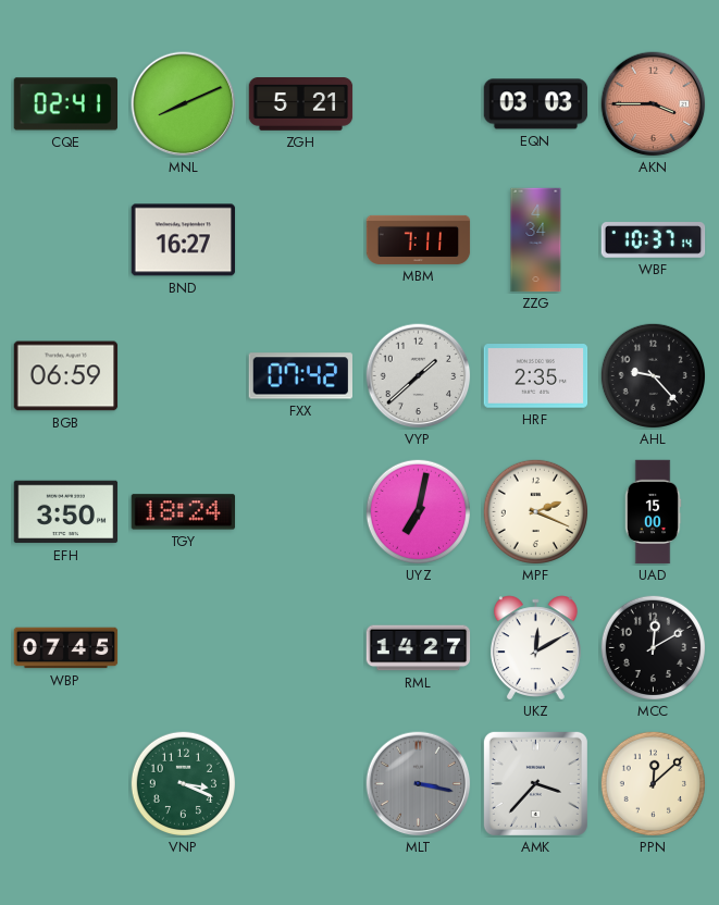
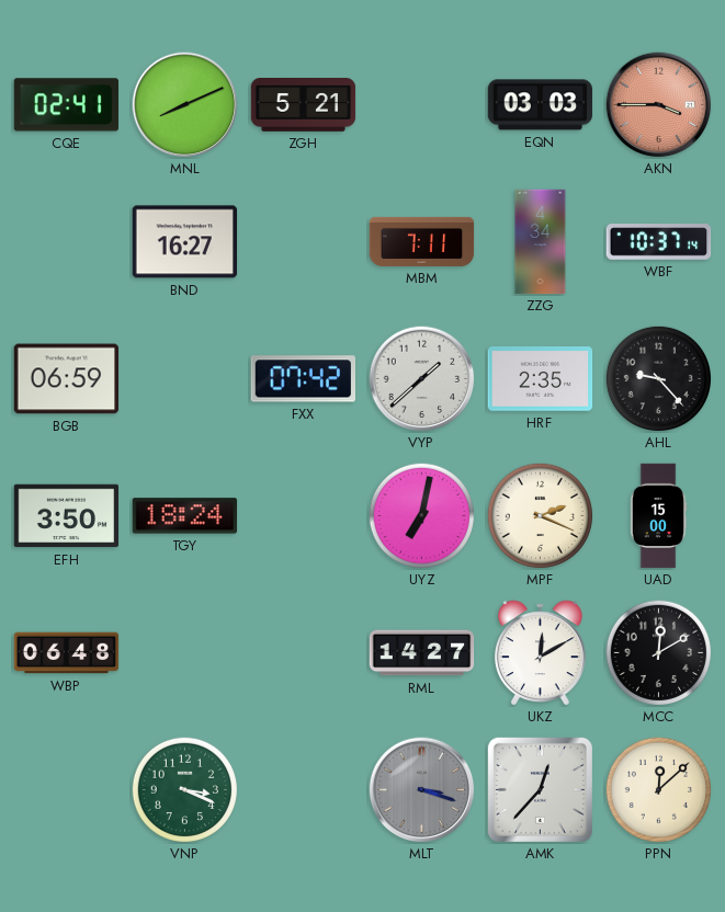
WBP: 07:45 -> 06:48 (67, 653)
MLT: 3:17 -> 3:18 (422, 790)
AMK: 3:37 -> 12:37 (540, 789)
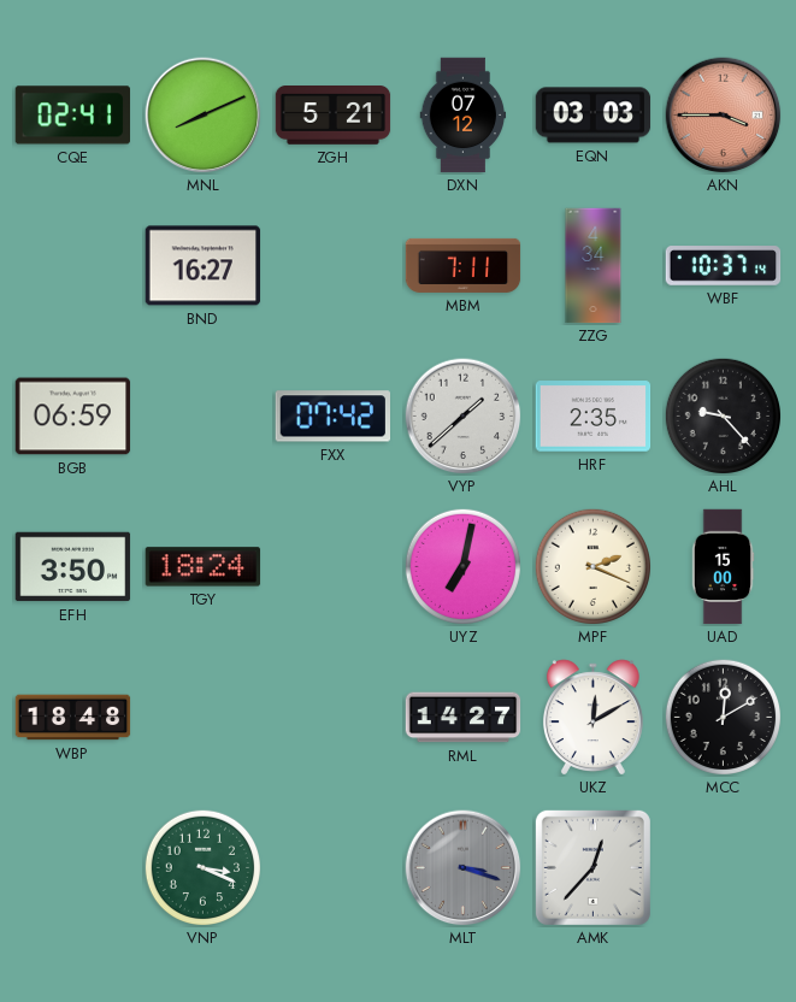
DXN: none -> 07:12 (464, 116)
WBP: 06:48 -> 18:48 (73, 718)
PPN: 12:08 -> none (658, 789)
